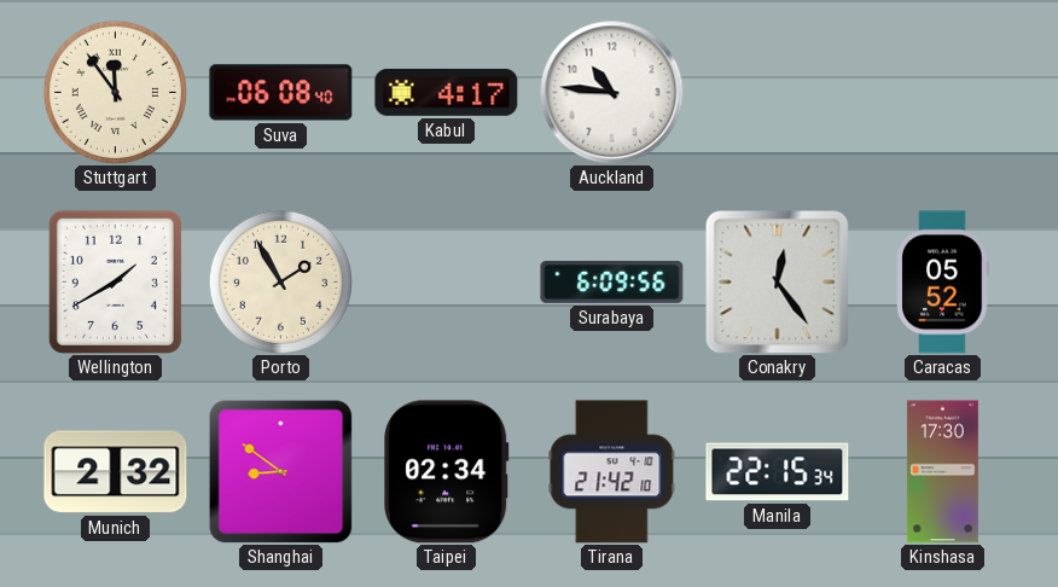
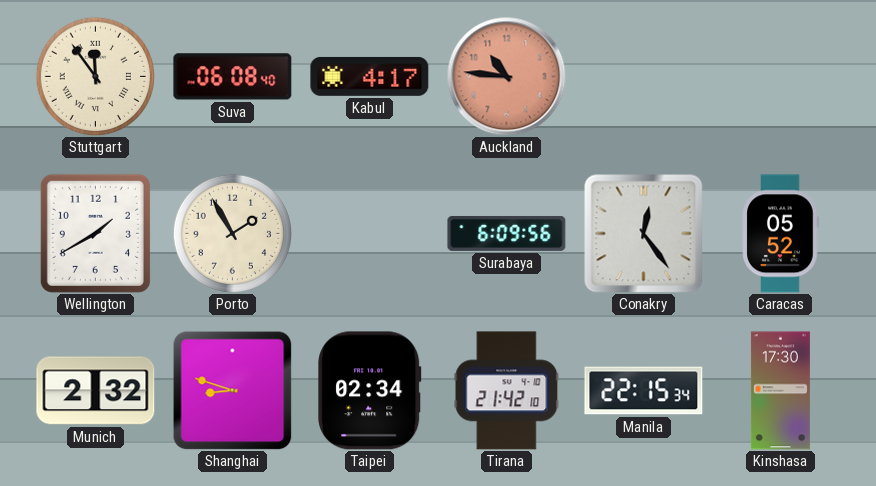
Auckland dial: white -> salmon (507, 77)
Shanghai: 8:51 -> 8:48 (232, 390)
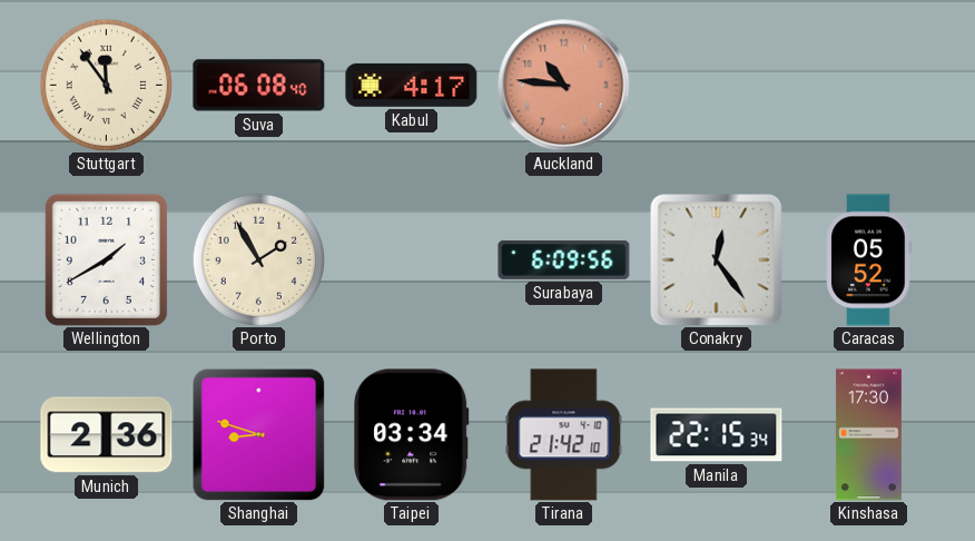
Munich: 2:32 -> 2:36 (107, 435)
Taipei: 02:34 -> 03:34 (412, 435)
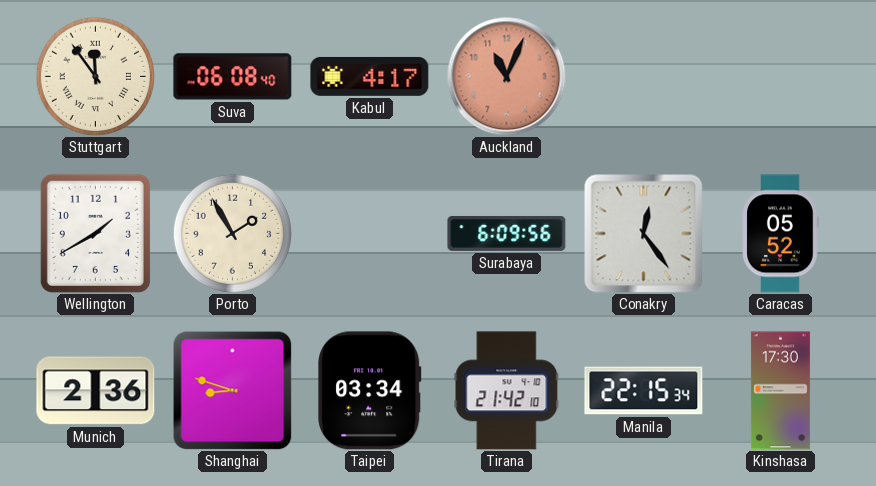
Auckland: 10:46 -> 11:04 (507, 77)
